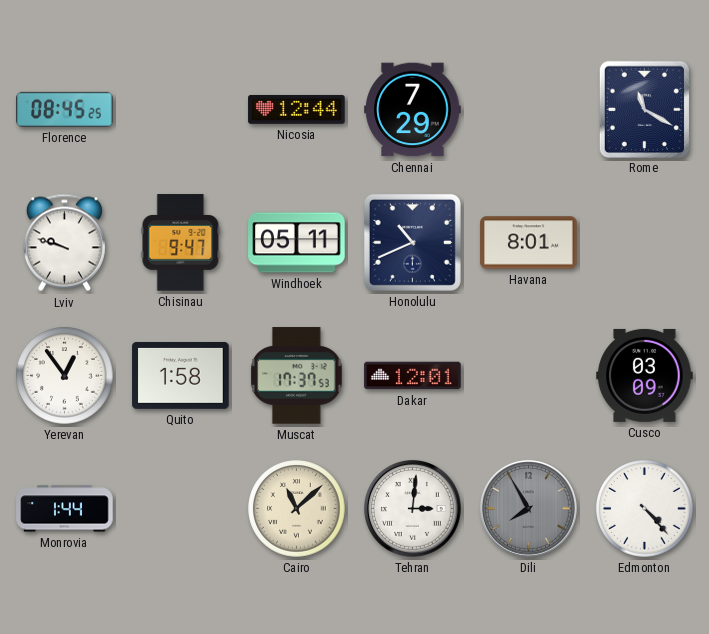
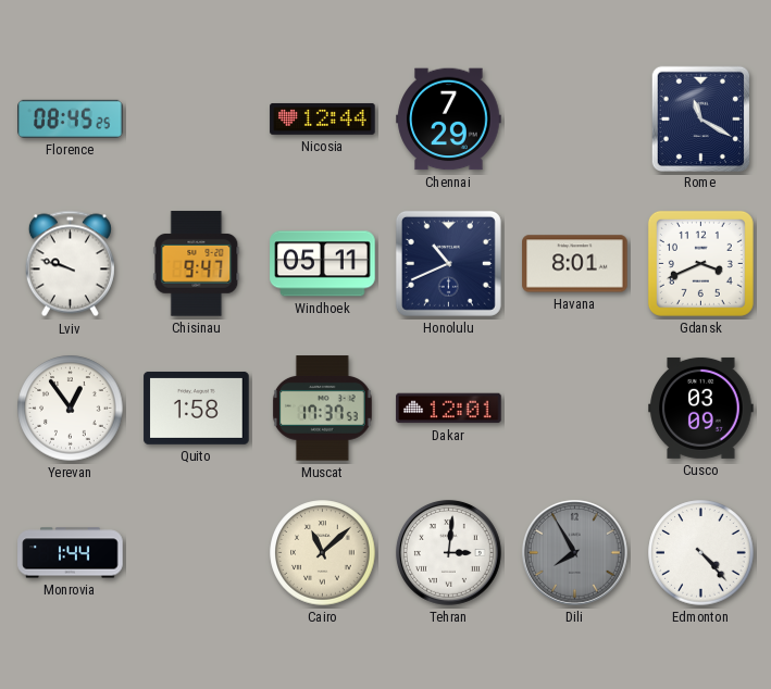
Gdansk: none -> 3:41 (700, 263)
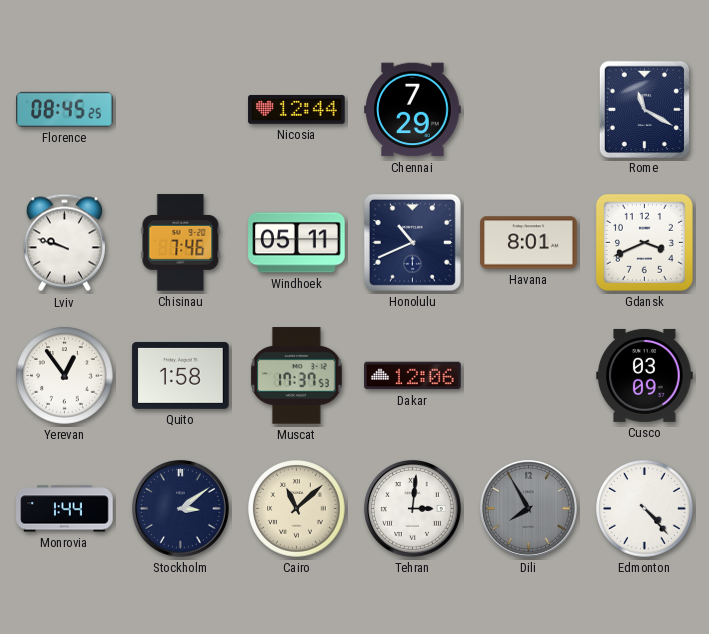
Chisinau: 9:47 -> 7:46 (181, 243)
Dakar: 12:01 -> 12:06 (413, 376)
Stockholm: none -> 3:09 (180, 508)
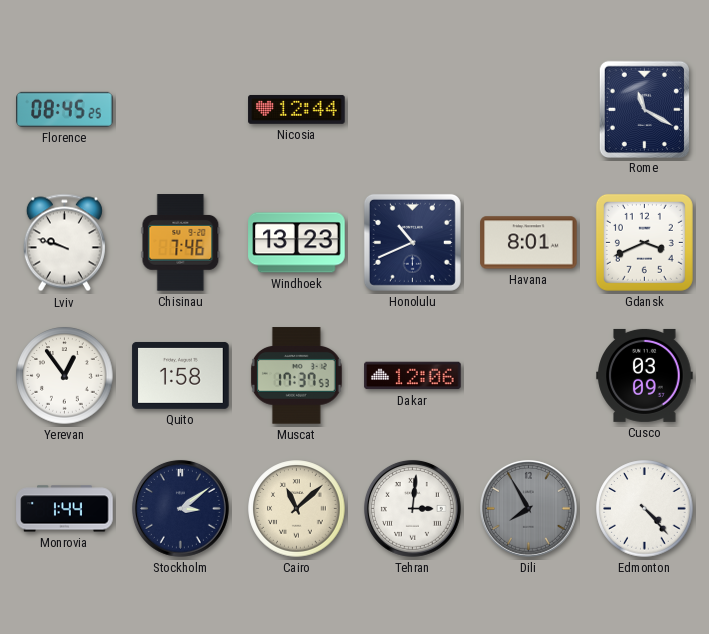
Chennai: 7:29 -> none (413, 110)
Windhoek: 05:11 -> 13:23 (297, 243)
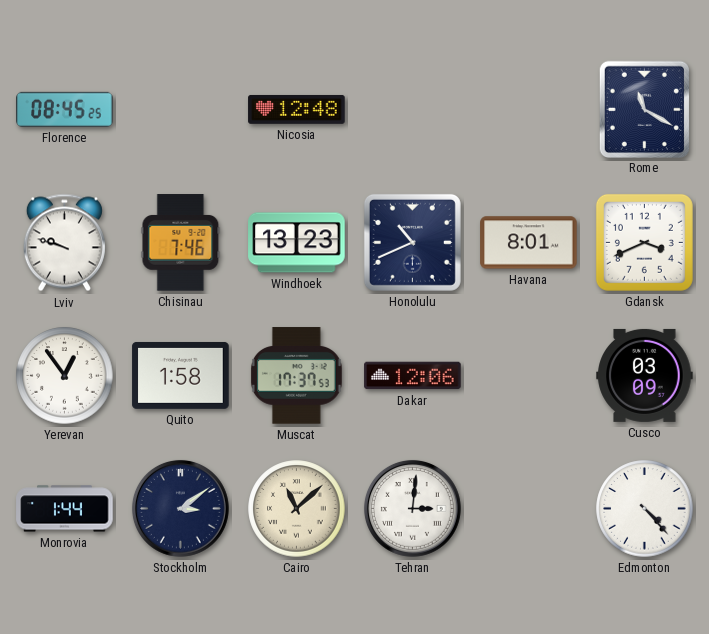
Nicosia: 12:44 -> 12:48 (297, 110)
Dili: 7:55 -> none (528, 508)
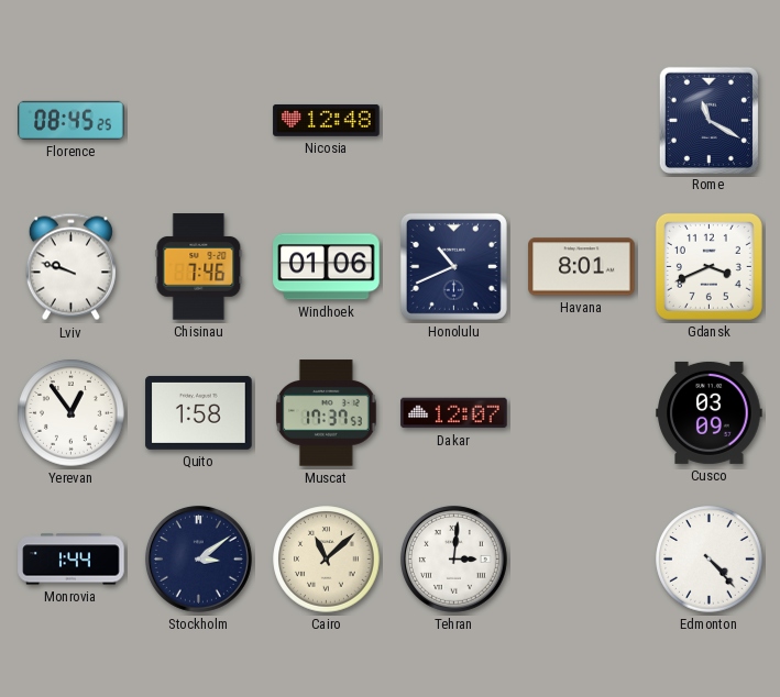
Windhoek: 13:23 -> 01:06 (327, 267)
Dakar: 12:06 -> 12:07 (454, 413)
